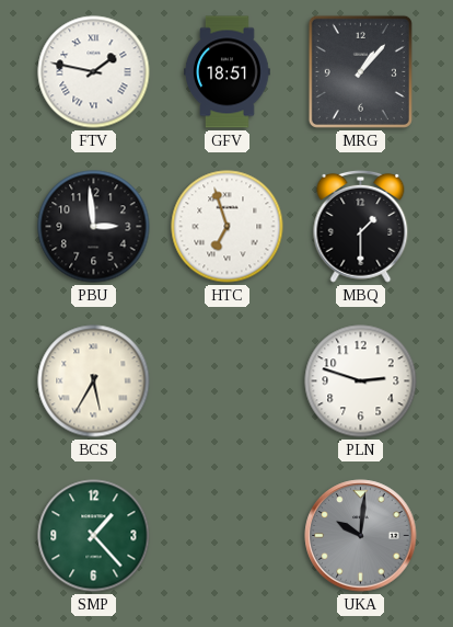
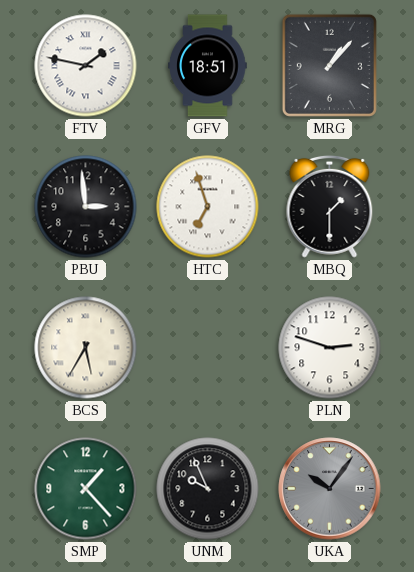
UNM: none -> 9:56 (208, 489)
UKA: 10:01 -> 10:06 (330, 489)
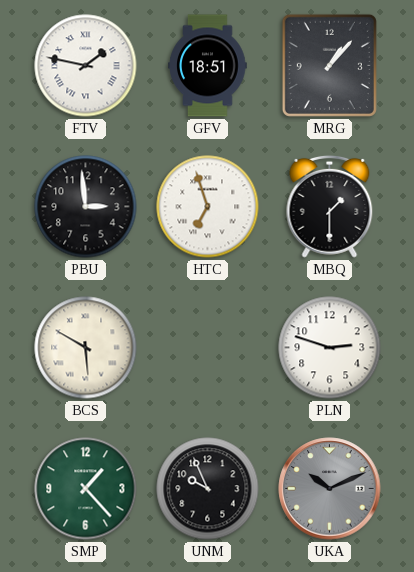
BCS: 5:35 -> 5:50 (86, 348)
UKA: 10:06 -> 10:11 (330, 489)
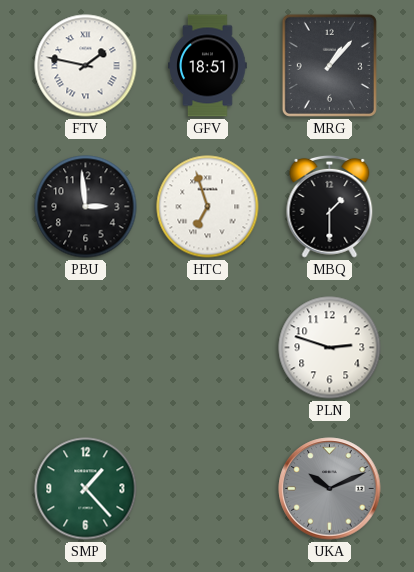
BCS: 5:50 -> none (86, 348)
UNM: 9:56 -> none (208, 489)
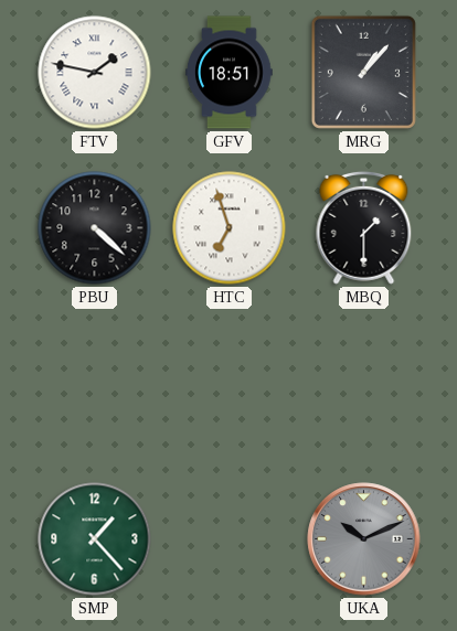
PBU: 2:59 -> 4:22 (95, 228)
PLN: 2:48 -> none (330, 348)
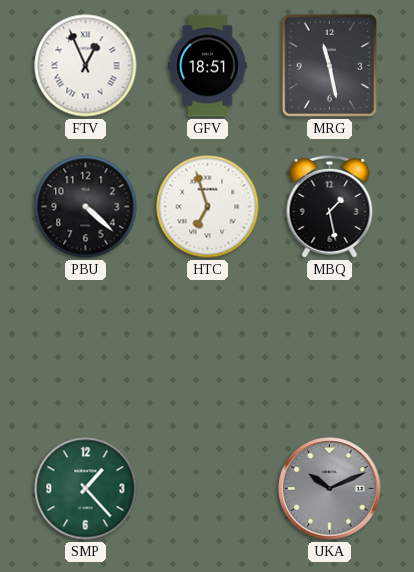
FTV: 1:47 -> 12:56 (86, 66)
MRG: 1:07 -> 11:28 (329, 65)
MBQ: 1:30 -> 1:28 (330, 206)
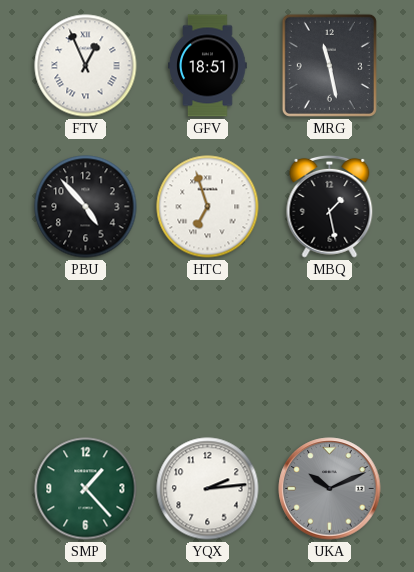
PBU: 4:22 -> 4:53 (86, 207)
YQX: none -> 2:14 (208, 489)
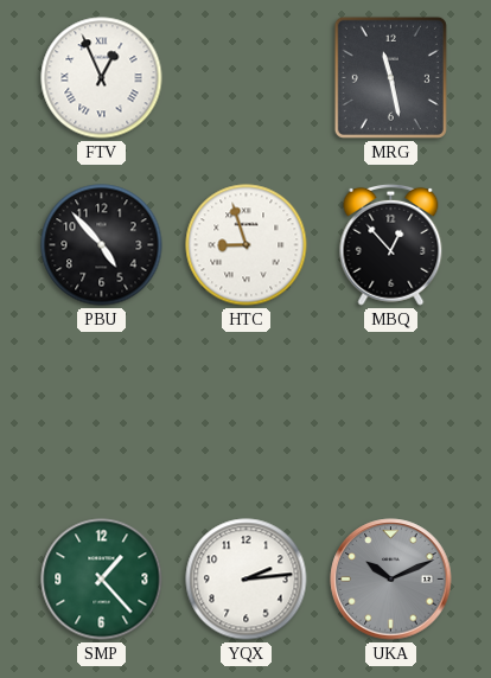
GFV: 18:51 -> none (208, 66)
HTC: 6:57 -> 8:57 (247, 245)
MBQ: 1:28 -> 12:53 (391, 244)
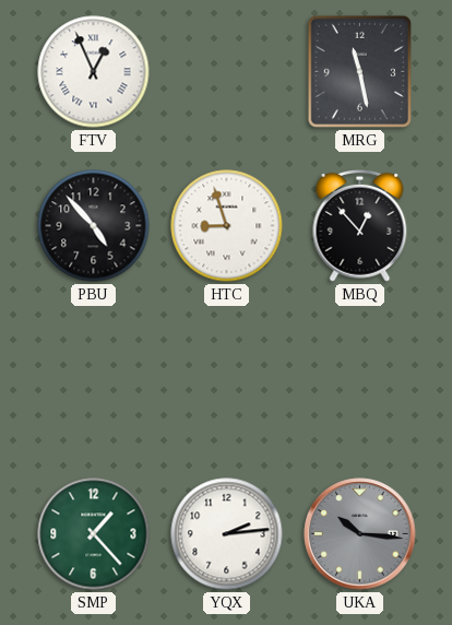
UKA: 10:11 -> 10:16 (360, 534)
